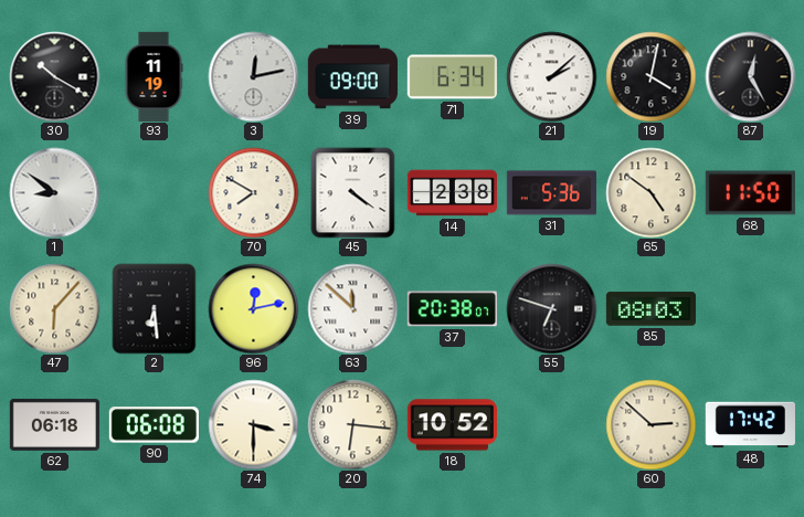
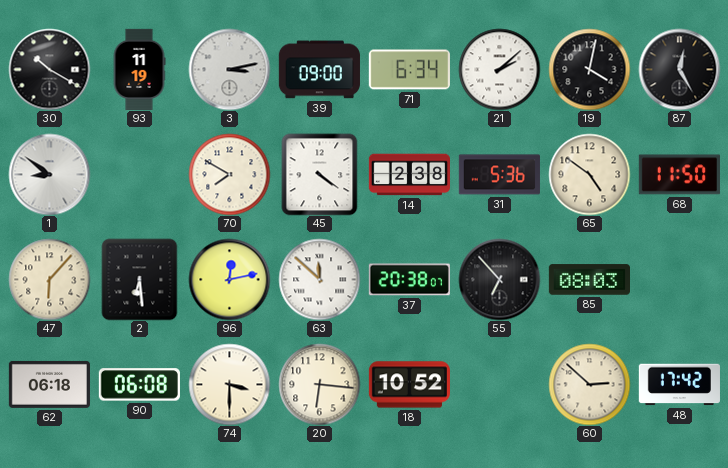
3: 12:13 -> 3:13 (229, 69)
55: 6:48 -> 6:53 (499, 279)
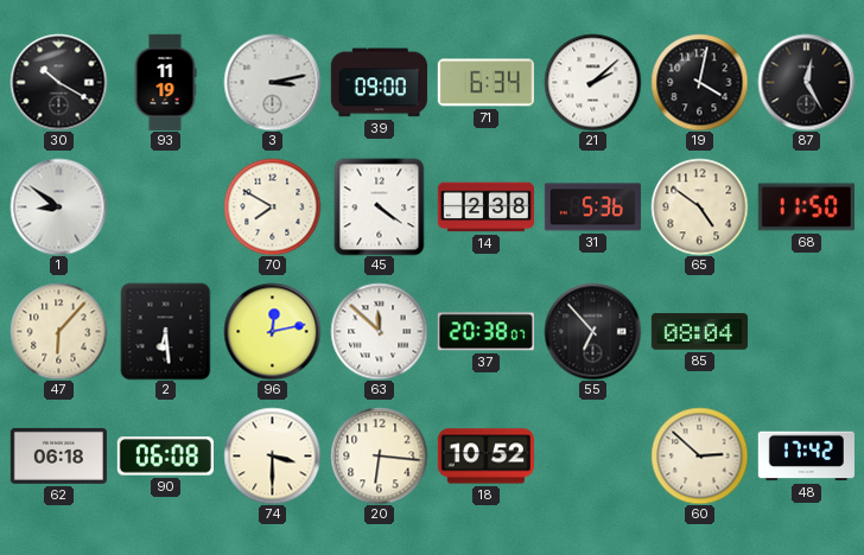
85: 08:03 -> 08:04 (699, 332)
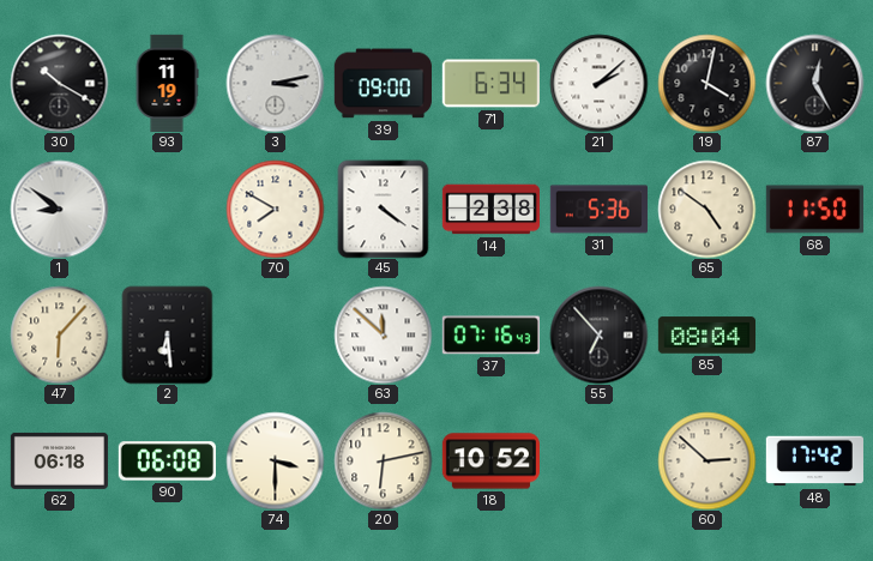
96: 12:13 -> none (272, 331)
37: 20:38 -> 07:16 (490, 336)
20: 6:16 -> 6:13 (383, 460)
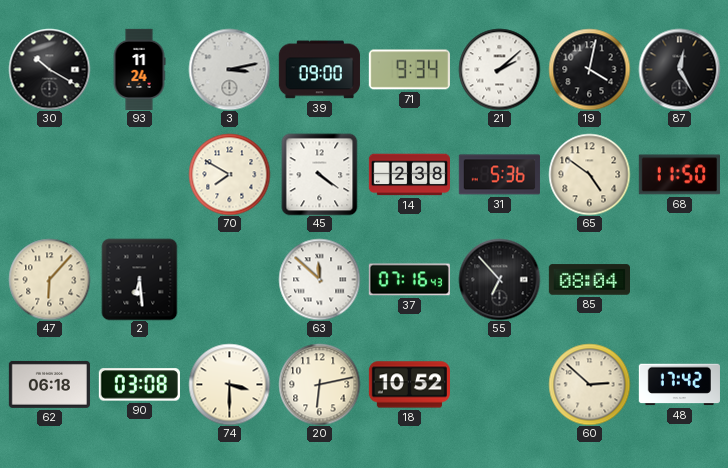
93: 11:19 -> 11:24 (139, 69)
71: 6:34 -> 9:34 (409, 70)
1: 8:51 -> none (59, 209)
90: 06:08 -> 03:08 (139, 385)
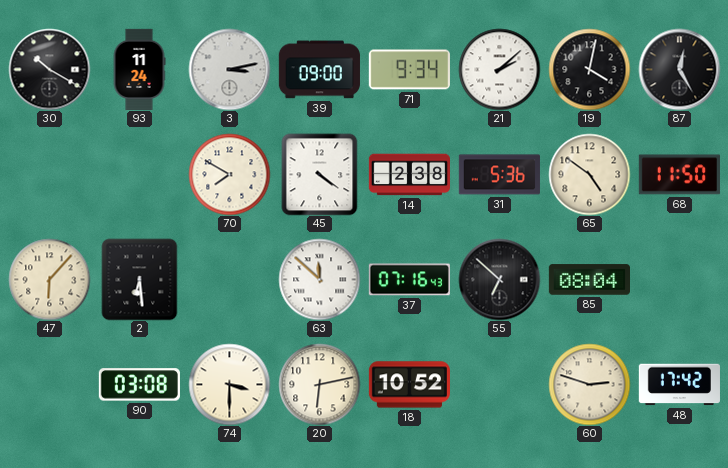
55: 6:53 -> 6:52 (499, 279)
62: 06:18 -> none (49, 384)
60: 2:52 -> 2:48 (589, 384)
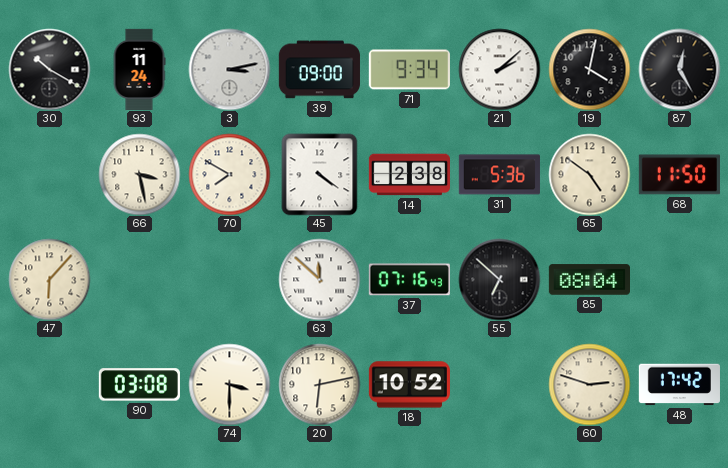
66: none -> 3:28 (139, 174)
2: 6:29 -> none (140, 279)
